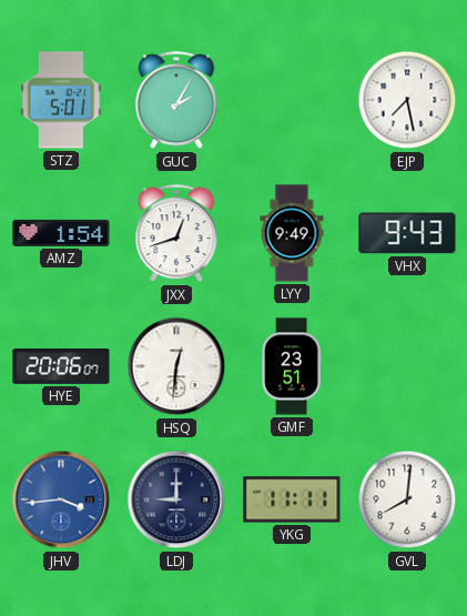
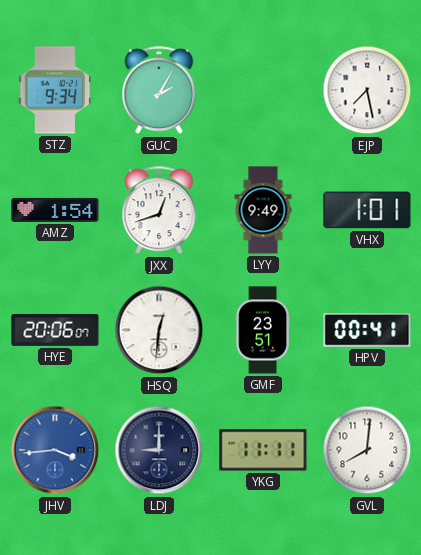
STZ: 5:01 -> 9:34 (55, 90)
VHX: 9:43 -> 1:01 (367, 210)
HPV: none -> 00:41 (367, 331)
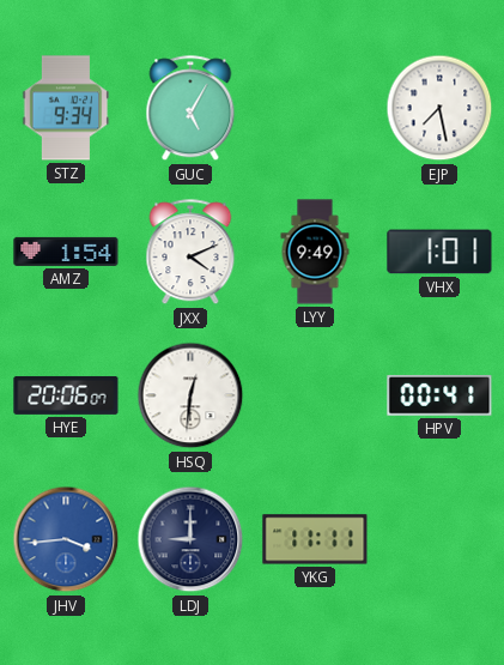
GUC: 2:05 -> 5:05 (190, 109)
JXX: 12:42 -> 4:11 (190, 253)
GMF: 23:51 -> none (263, 330)
GVL: 8:01 -> none (367, 450)
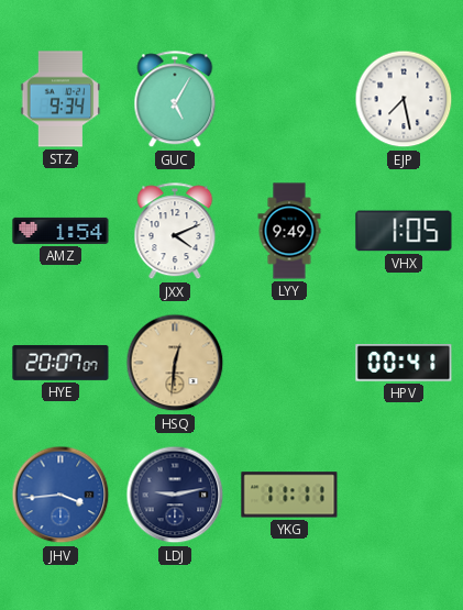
VHX: 1:01 -> 1:05 (404, 231)
HYE: 20:06 -> 20:07 (60, 363)
HSQ dial: white -> champagne (175, 363)
LDJ: 9:00 -> 9:13 (175, 495)
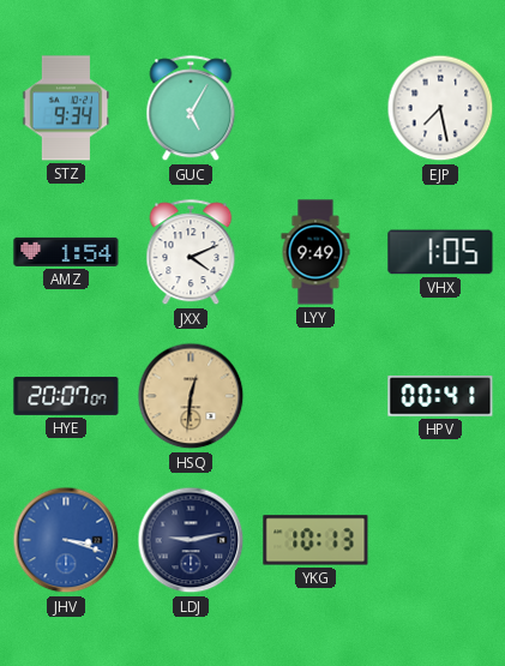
JHV: 3:44 -> 3:18 (66, 540)
YKG: 11:11 -> 10:13 (315, 540)
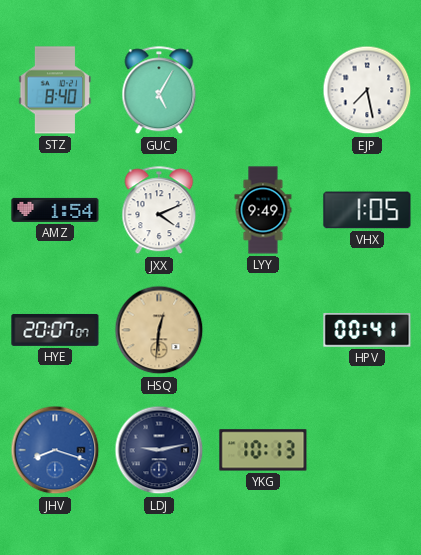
STZ: 9:34 -> 8:40 (55, 90)
JHV: 3:18 -> 8:18 (55, 450)
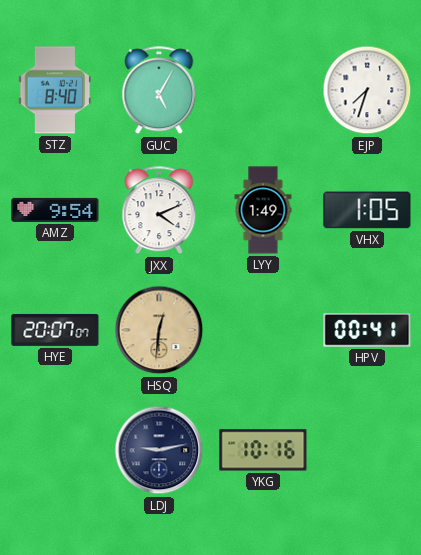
EJP: 7:28 -> 7:33 (367, 90)
AMZ: 1:54 -> 9:54 (55, 210)
LYY: 9:49 -> 1:49 (263, 210)
JHV: 8:18 -> none (55, 450)
YKG: 10:13 -> 10:16 (263, 450)
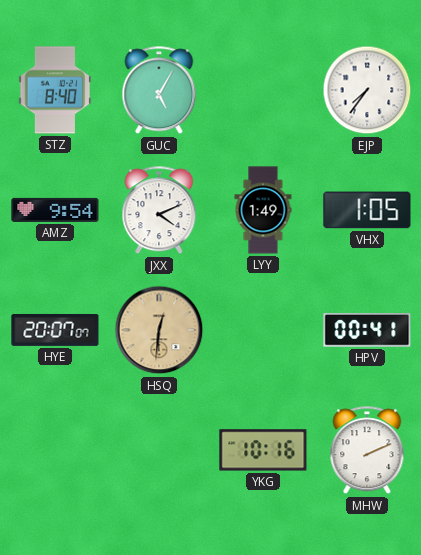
EJP: 7:33 -> 7:36 (367, 90)
LDJ: 9:13 -> none (159, 450)
MHW: none -> 2:11 (367, 451)
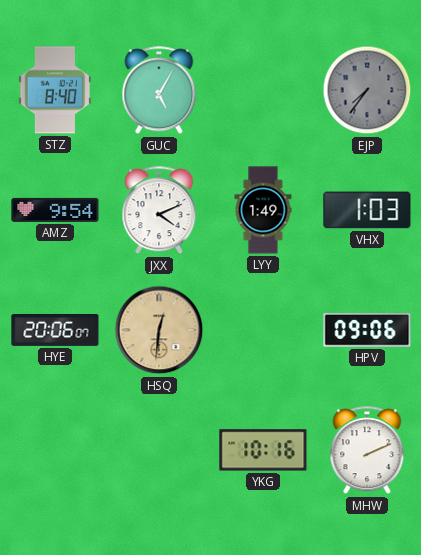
EJP dial: white -> grey (367, 90)
VHX: 1:05 -> 1:03 (367, 210)
HYE: 20:07 -> 20:06 (55, 330)
HPV: 00:41 -> 09:06 (367, 331)
